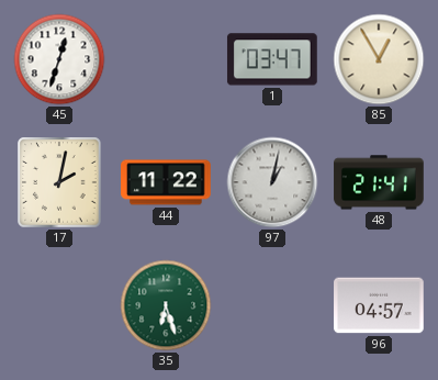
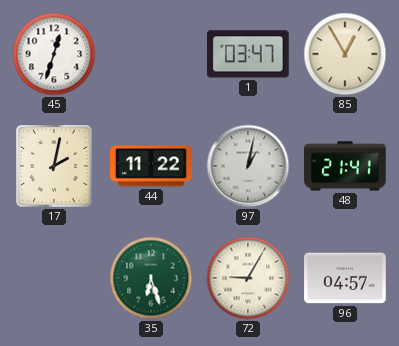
72: none -> 9:05 (248, 278)
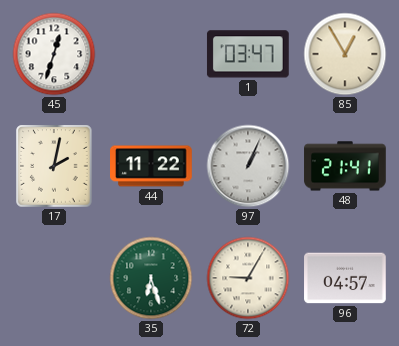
97: 1:02 -> 1:04 (248, 166)
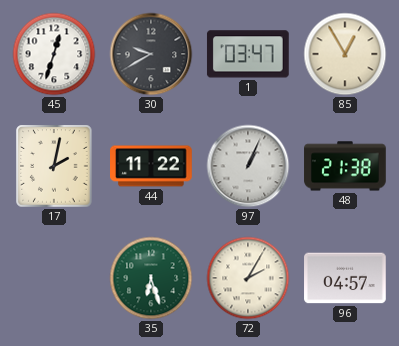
30: none -> 9:40 (151, 54)
48: 21:41 -> 21:38 (345, 166)
72: 9:05 -> 2:05 (248, 278)
